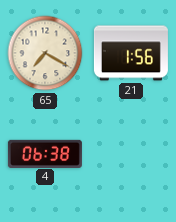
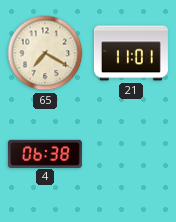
21: 1:56 -> 11:01 (131, 53)
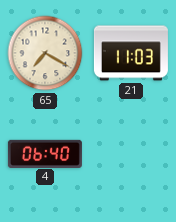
21: 11:01 -> 11:03 (131, 53)
4: 06:38 -> 06:40 (45, 153)
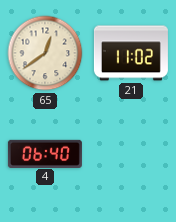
65: 7:20 -> 12:39 (45, 53)
21: 11:03 -> 11:02 (131, 53)
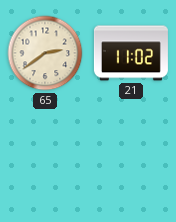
65: 12:39 -> 2:39 (45, 53)
4: 06:40 -> none (45, 153)
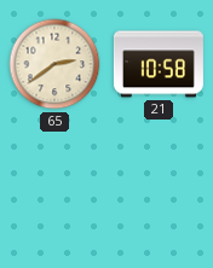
21: 11:02 -> 10:58 (159, 64)
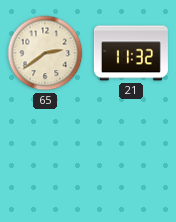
21: 10:58 -> 11:32 (131, 53)
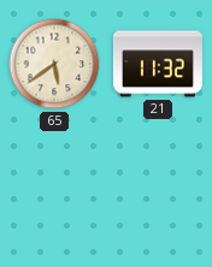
65: 2:39 -> 5:39 (54, 64)
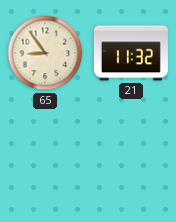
65: 5:39 -> 8:54 (45, 53)
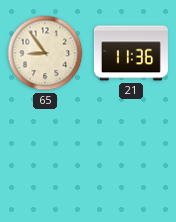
21: 11:32 -> 11:36 (131, 53)
